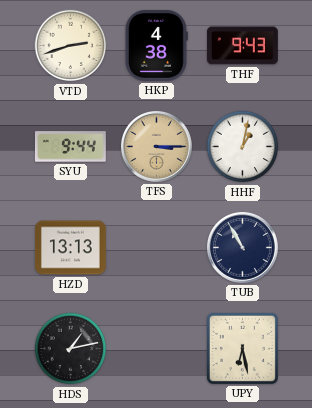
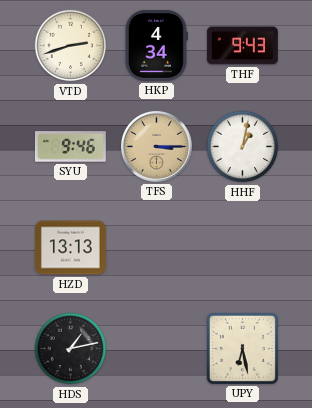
HKP: 4:38 -> 4:34 (156, 45)
SYU: 9:44 -> 9:46 (70, 147)
TUB: 10:55 -> none (242, 247)
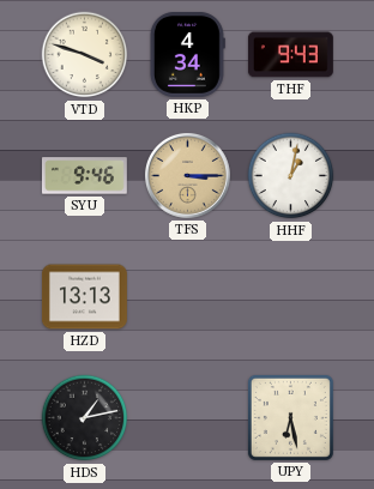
VTD: 2:42 -> 3:48 (85, 55)
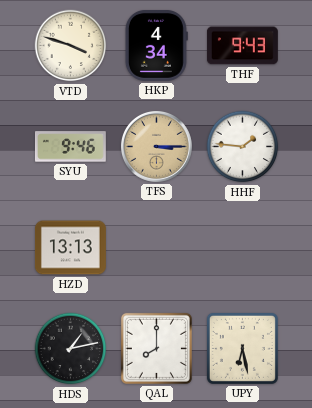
HHF: 1:02 -> 1:46 (243, 147)
QAL: none -> 8:00 (156, 348)
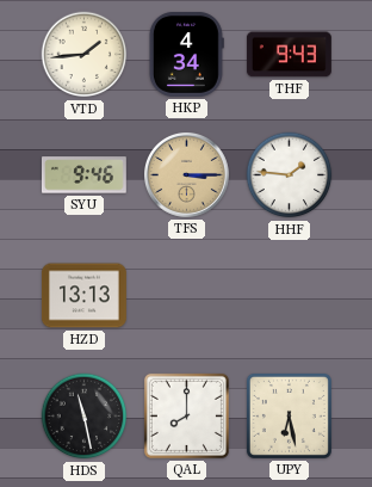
VTD: 3:48 -> 1:44 (85, 55)
HDS: 1:13 -> 11:28 (85, 417)
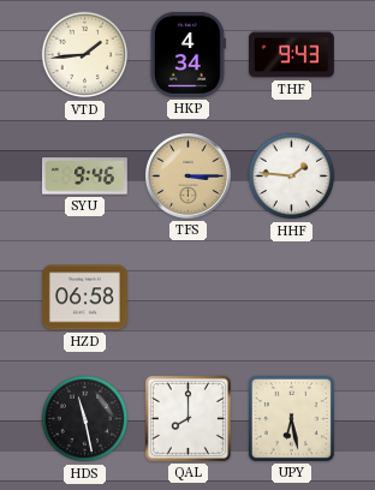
HZD: 13:13 -> 06:58 (84, 298)
